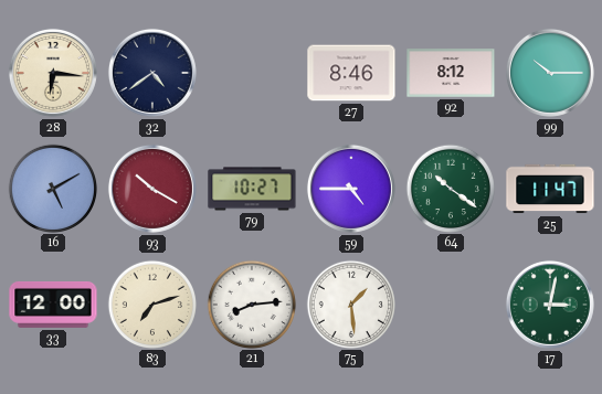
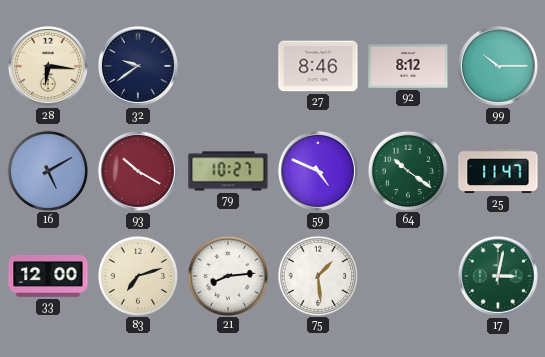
32: 4:39 -> 9:39 (138, 66)
59: 4:45 -> 4:49 (318, 171)
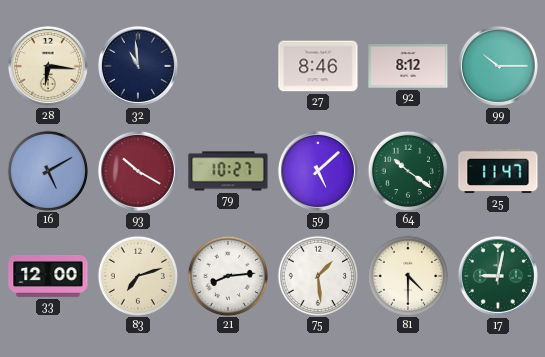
32: 9:39 -> 10:59 (138, 66)
59: 4:49 -> 5:08 (318, 171)
81: none -> 4:30 (407, 275)
17: 3:02 -> 9:02 (498, 276)
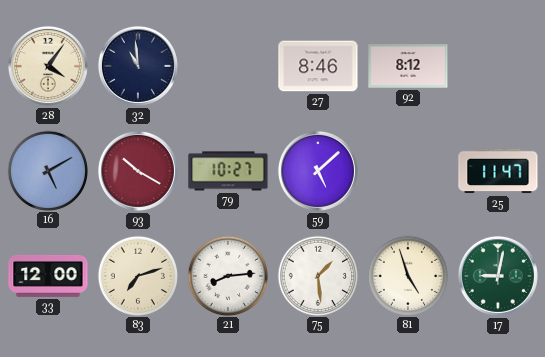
28: 6:16 -> 4:06 (48, 66)
99: 10:15 -> none (498, 66)
64: 10:21 -> none (407, 170)
81: 4:30 -> 4:57 (407, 275)
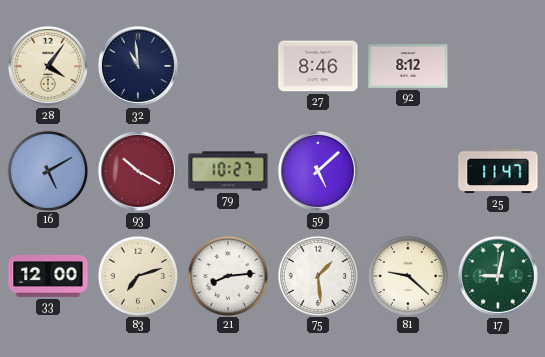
81: 4:57 -> 9:22 (407, 275)
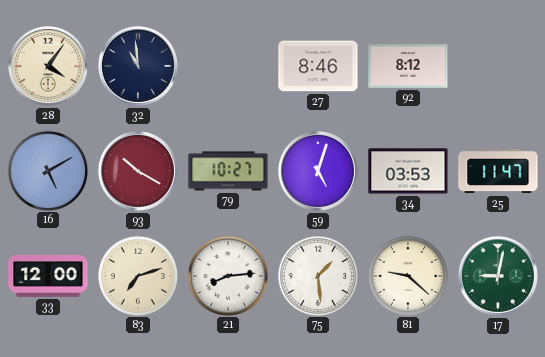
59: 5:08 -> 5:03 (318, 171)
34: none -> 03:53 (408, 171)
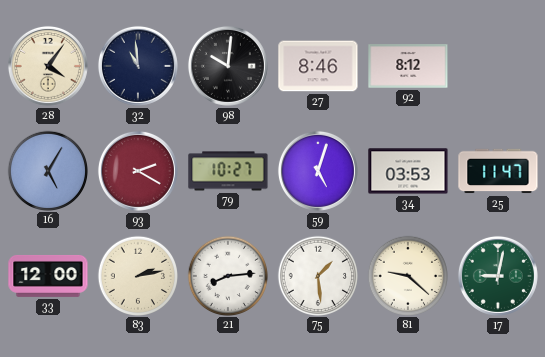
98: none -> 10:01 (228, 66)
16: 5:10 -> 5:05 (47, 170)
93: 10:20 -> 2:20 (138, 171)
83: 7:12 -> 2:13 (137, 275)
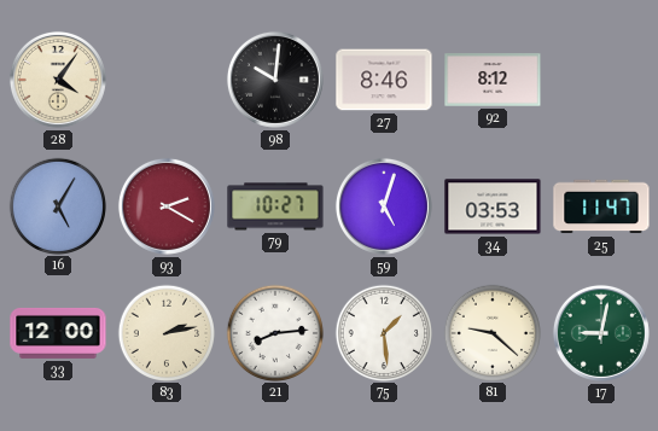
32: 10:59 -> none (138, 66)
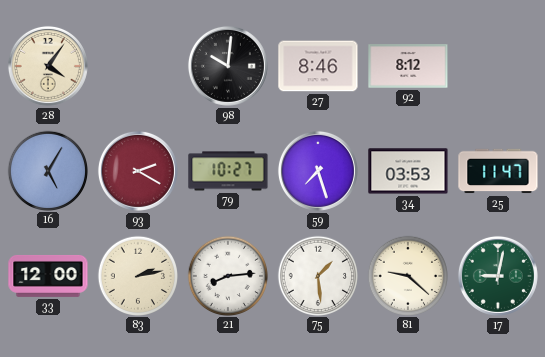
59: 5:03 -> 7:27 (318, 171)
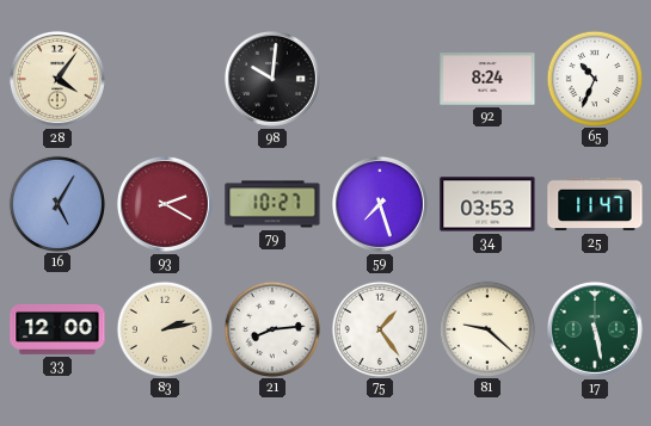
27: 8:46 -> none (318, 66)
92: 8:12 -> 8:24 (487, 79)
65: none -> 10:34 (594, 78)
75: 1:29 -> 1:24 (379, 328)
17: 9:02 -> 5:28 (595, 329)
